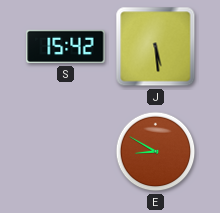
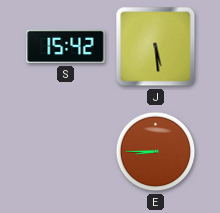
E: 8:50 -> 8:45 (156, 152)
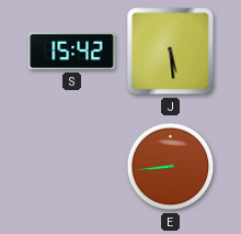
E: 8:45 -> 8:44 (171, 167)
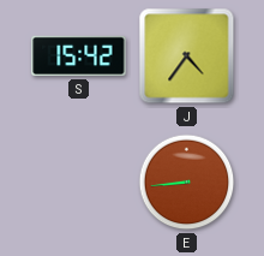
J: 5:29 -> 4:36 (187, 56)
